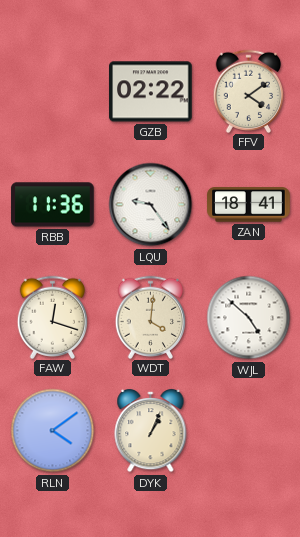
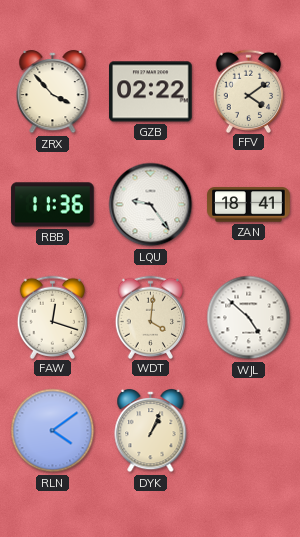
ZRX: none -> 3:53 (53, 93)
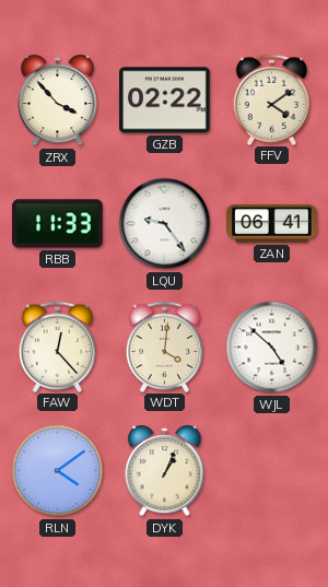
RBB: 11:36 -> 11:33 (58, 224)
ZAN: 18:41 -> 06:41 (272, 224)
FAW: 12:18 -> 12:23 (58, 347)
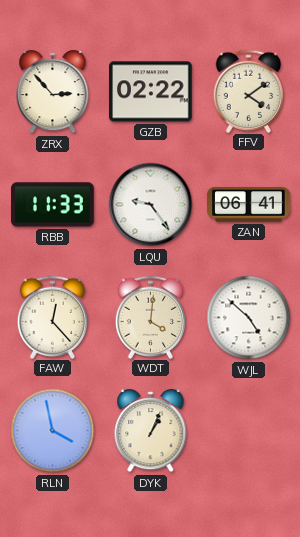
ZRX: 3:53 -> 2:53 (53, 93)
RLN: 4:09 -> 3:58 (53, 431)
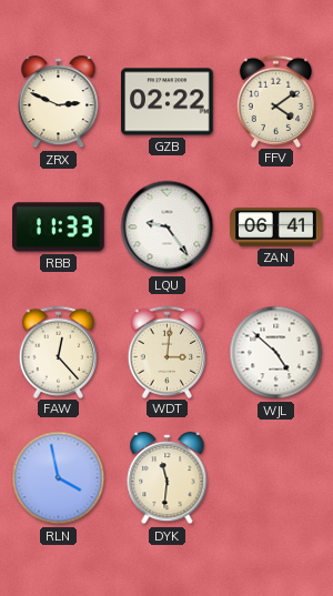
ZRX: 2:53 -> 2:49 (59, 103)
WDT: 4:01 -> 3:01 (168, 352)
DYK: 1:04 -> 11:31 (168, 479)
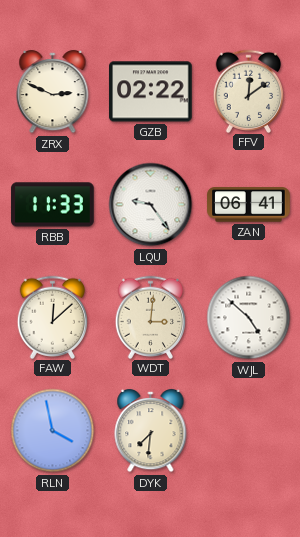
FFV: 4:09 -> 12:09 (249, 91)
FAW: 12:23 -> 12:08 (53, 317)
DYK: 11:31 -> 7:31 (151, 432)
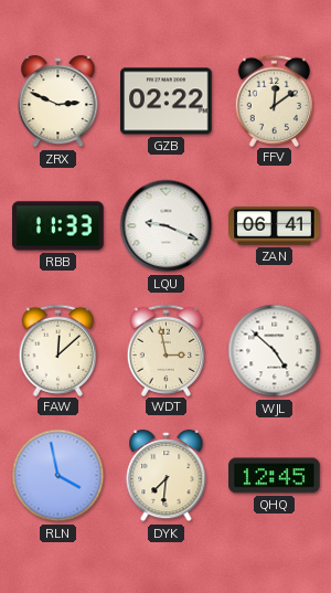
LQU: 9:24 -> 9:19 (167, 226)
WDT: 3:01 -> 2:58 (167, 350)
QHQ: none -> 12:45 (275, 476)
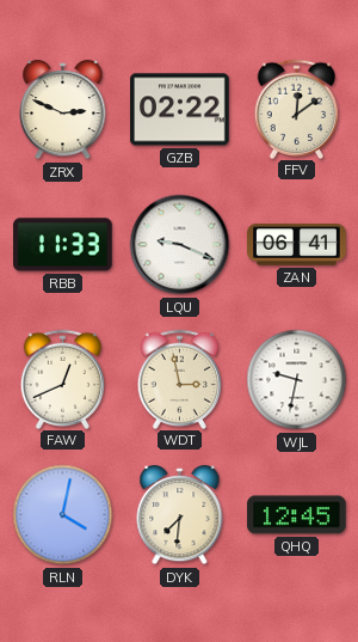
FAW: 12:08 -> 12:41 (63, 379)
WJL: 4:52 -> 9:32 (297, 380)
RLN: 3:58 -> 4:02 (63, 515)
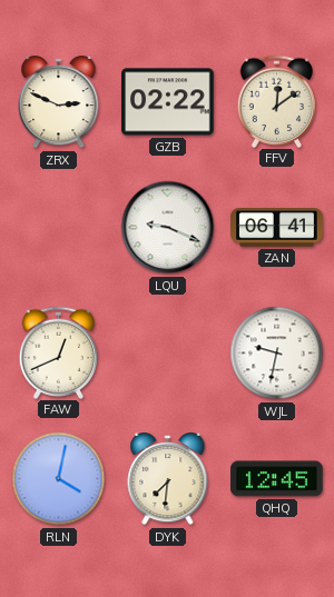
RBB: 11:33 -> none (63, 245)
WDT: 2:58 -> none (180, 379)
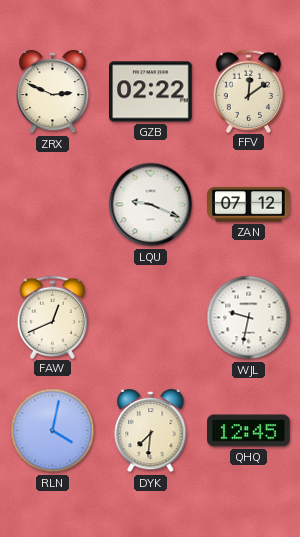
ZAN: 06:41 -> 07:12 (249, 205)
